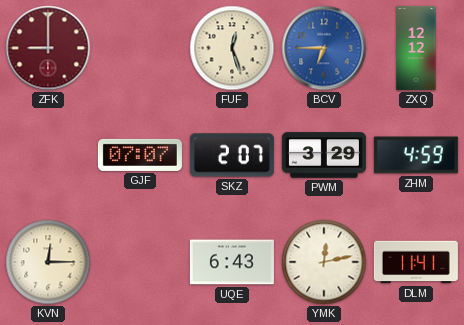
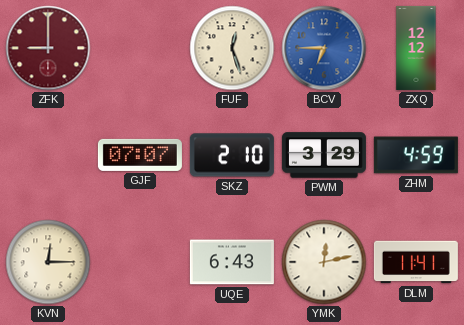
SKZ: 2:07 -> 2:10 (232, 155)
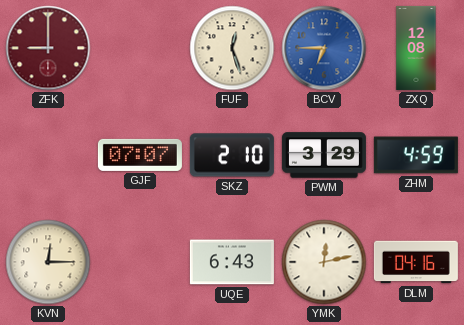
ZXQ: 12:12 -> 12:08 (416, 48)
DLM: 11:41 -> 04:16 (416, 262)
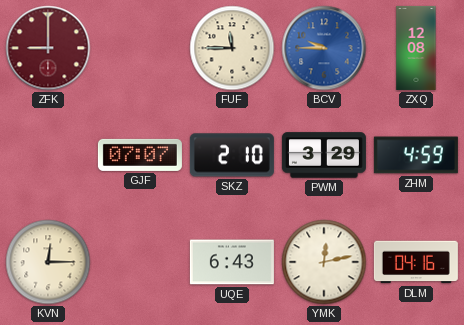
FUF: 12:27 -> 11:45 (232, 48)
BCV: 6:45 -> 9:45 (324, 48)
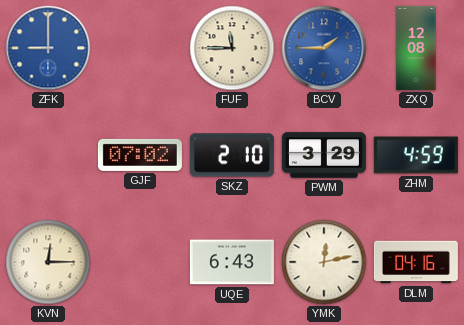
ZFK dial: burgundy -> blue (48, 48)
BCV: 9:45 -> 1:45 (324, 48)
GJF: 07:07 -> 07:02 (140, 155)
